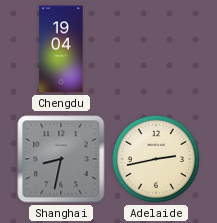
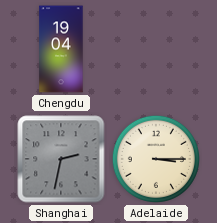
Shanghai: 8:32 -> 2:32 (61, 159)
Adelaide: 2:43 -> 3:15 (156, 159)
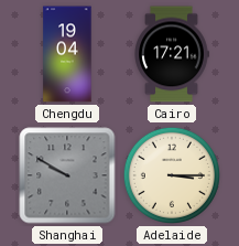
Cairo: none -> 17:21 (172, 54)
Shanghai: 2:32 -> 9:50 (67, 175)
